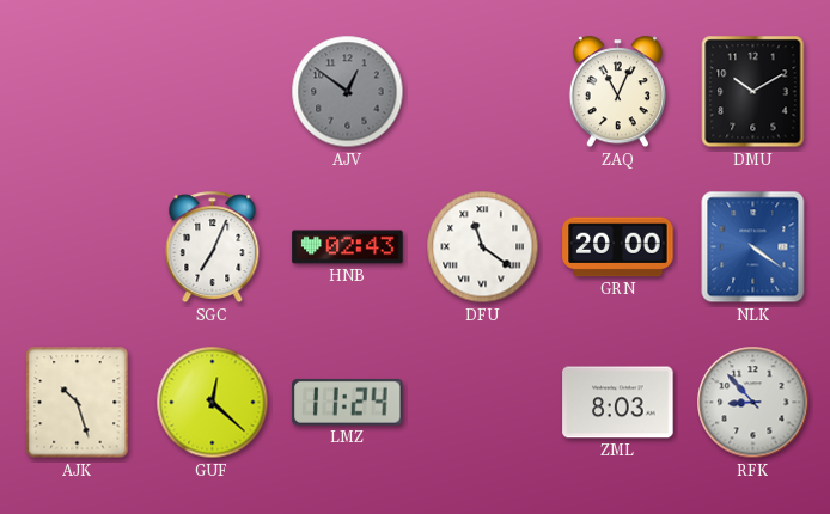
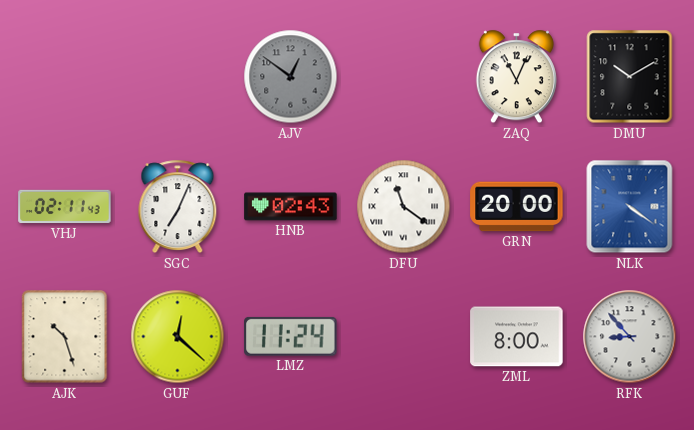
VHJ: none -> 02:11 (65, 207)
ZML: 8:03 -> 8:00 (517, 337)
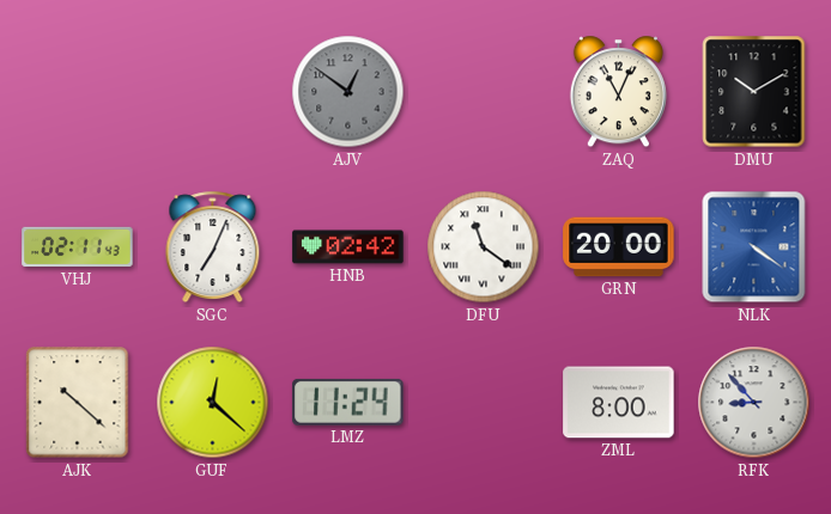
HNB: 02:43 -> 02:42 (348, 247)
AJK: 10:27 -> 10:22 (78, 403)
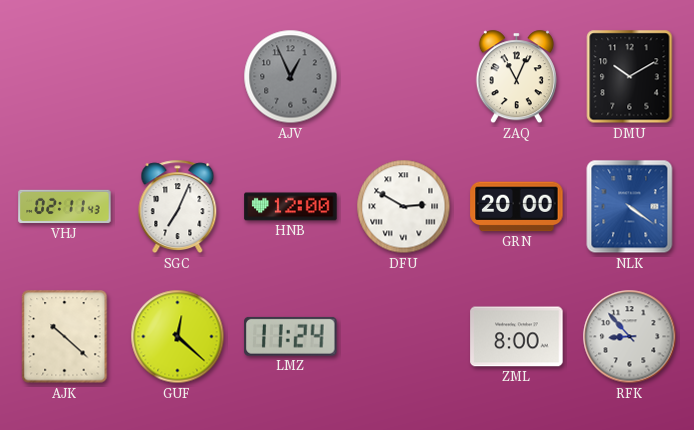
AJV: 12:51 -> 12:56 (291, 77)
HNB: 02:42 -> 12:00 (291, 207)
DFU: 11:21 -> 2:50 (404, 207)
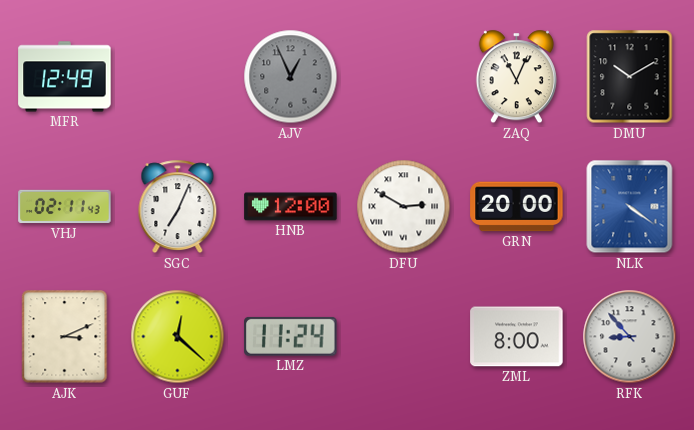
MFR: none -> 12:49 (65, 77)
AJK: 10:22 -> 3:11 (65, 337)
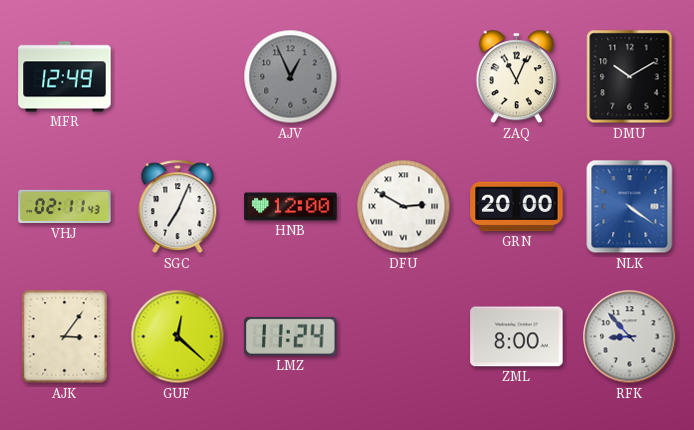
AJK: 3:11 -> 3:06 (65, 337)
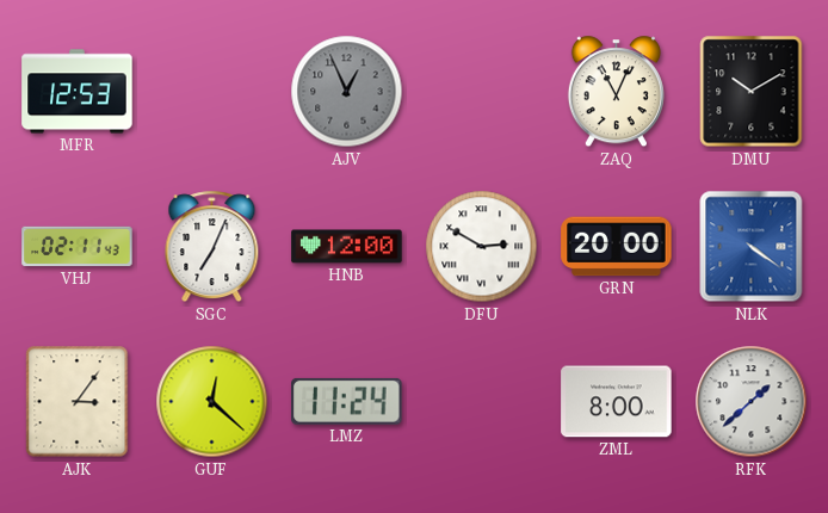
MFR: 12:49 -> 12:53 (78, 92)
RFK: 8:53 -> 1:38 (752, 402)
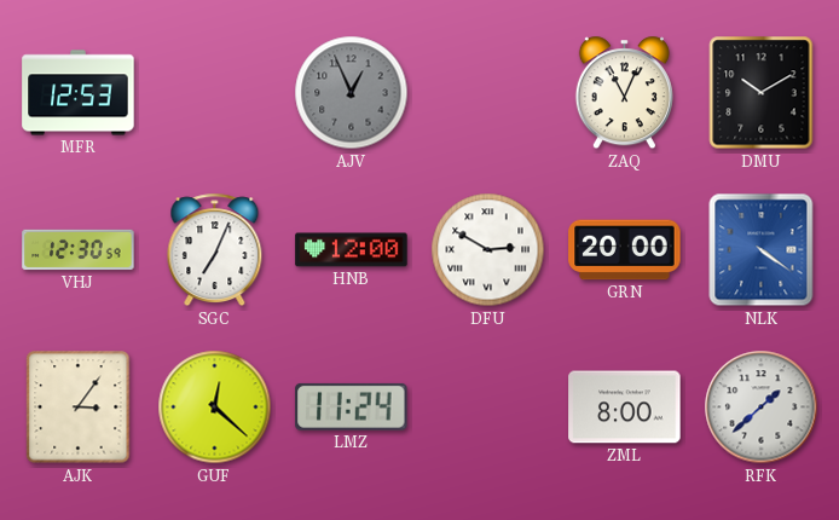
VHJ: 02:11 -> 12:30 (79, 250)
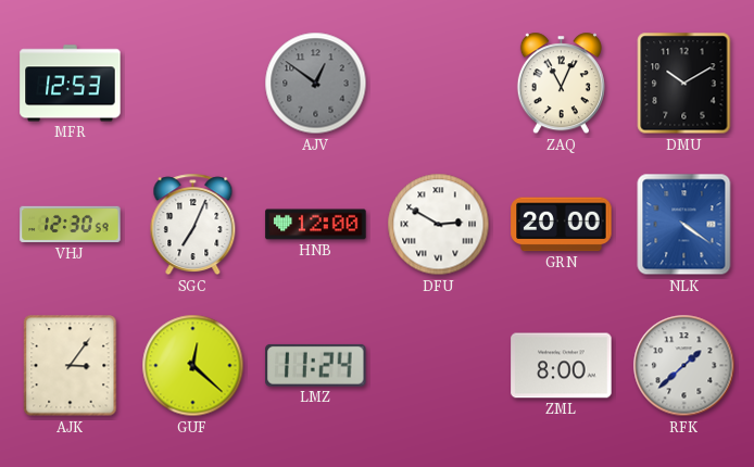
AJV: 12:56 -> 12:51 (316, 84)
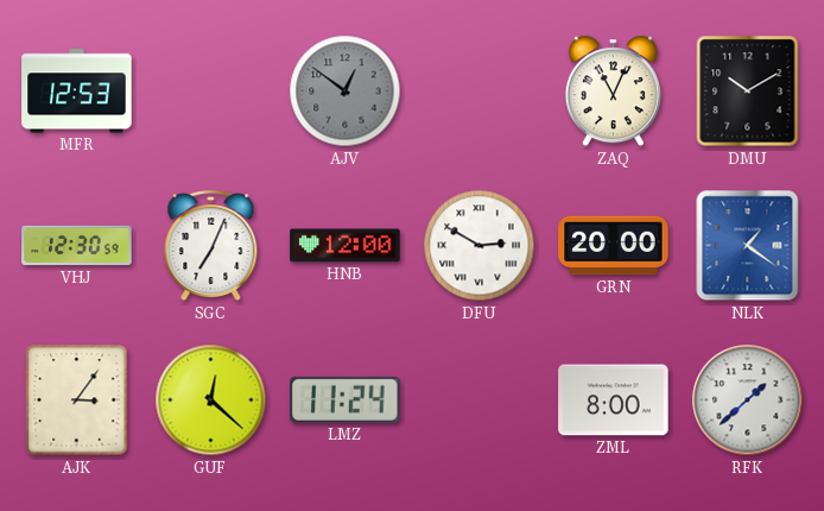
NLK: 4:21 -> 1:21 (748, 246)
